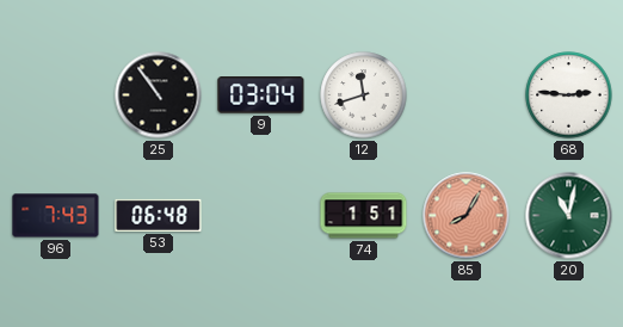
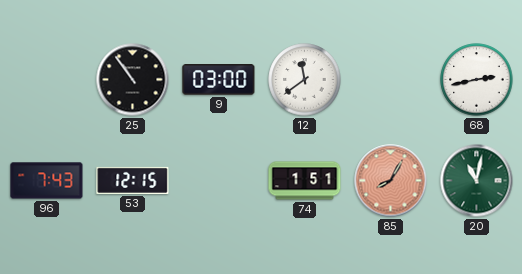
9: 03:04 -> 03:00 (219, 80)
12: 11:42 -> 11:39 (305, 80)
68: 2:46 -> 2:43 (477, 80)
53: 06:48 -> 12:15 (133, 180)
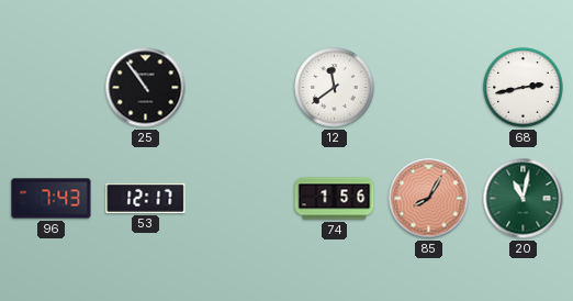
9: 03:00 -> none (219, 80)
53: 12:15 -> 12:17 (146, 198)
74: 1:51 -> 1:56 (335, 199)
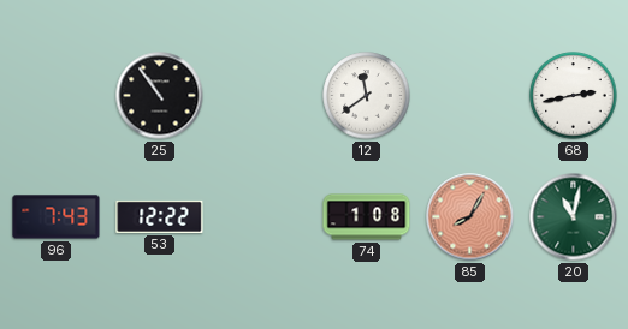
53: 12:17 -> 12:22 (160, 216)
74: 1:56 -> 1:08 (367, 217)
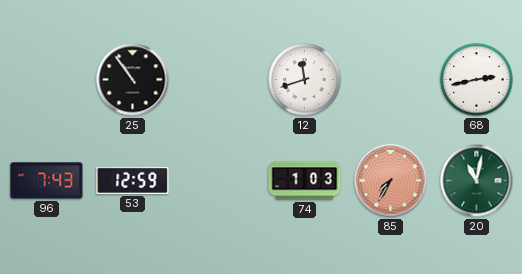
12: 11:39 -> 11:42 (305, 80)
53: 12:22 -> 12:59 (133, 180)
74: 1:08 -> 1:03 (305, 181)
85: 8:05 -> 7:35 (391, 181)
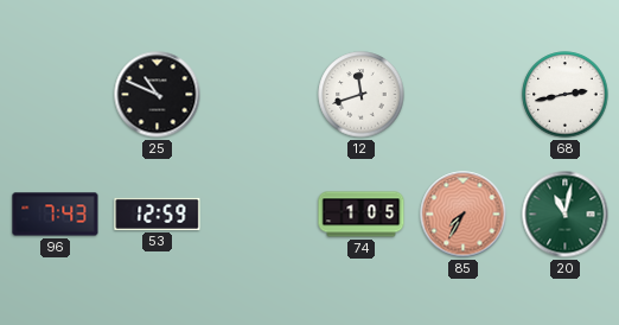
25: 10:54 -> 10:49 (158, 95)
74: 1:03 -> 1:05 (362, 215)
